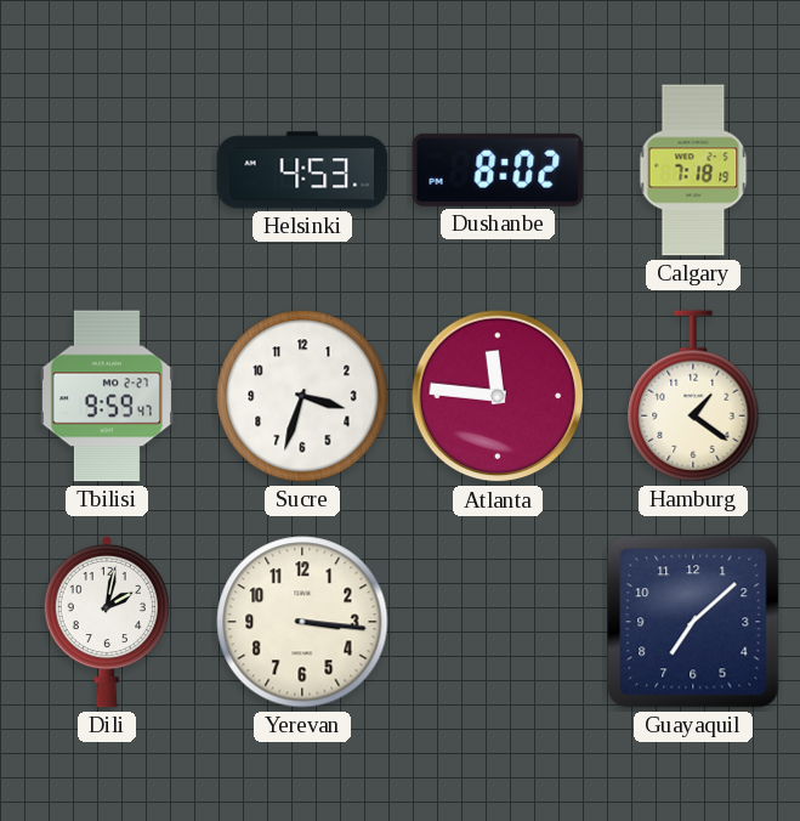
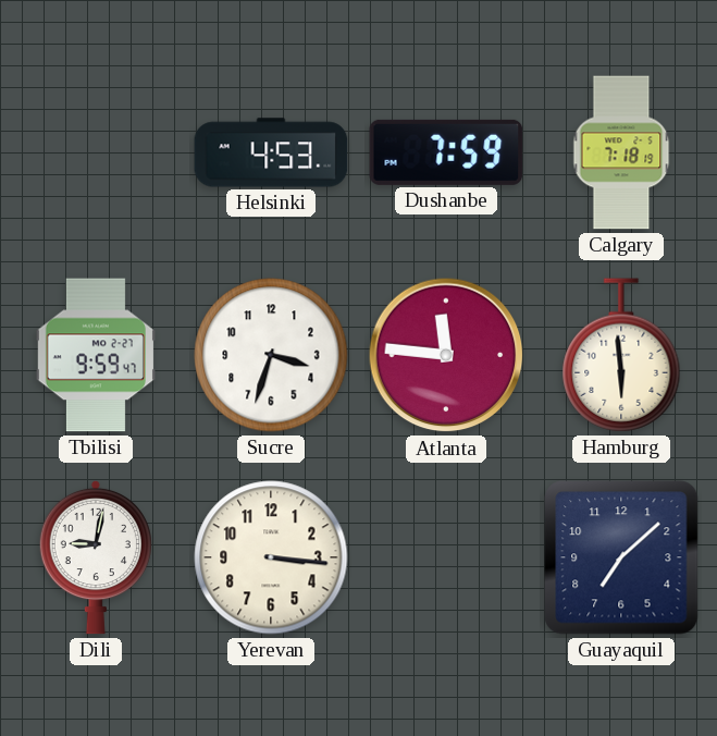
Dushanbe: 8:02 -> 7:59 (446, 152)
Hamburg: 1:21 -> 5:59 (621, 355)
Dili: 2:02 -> 9:02 (96, 557)
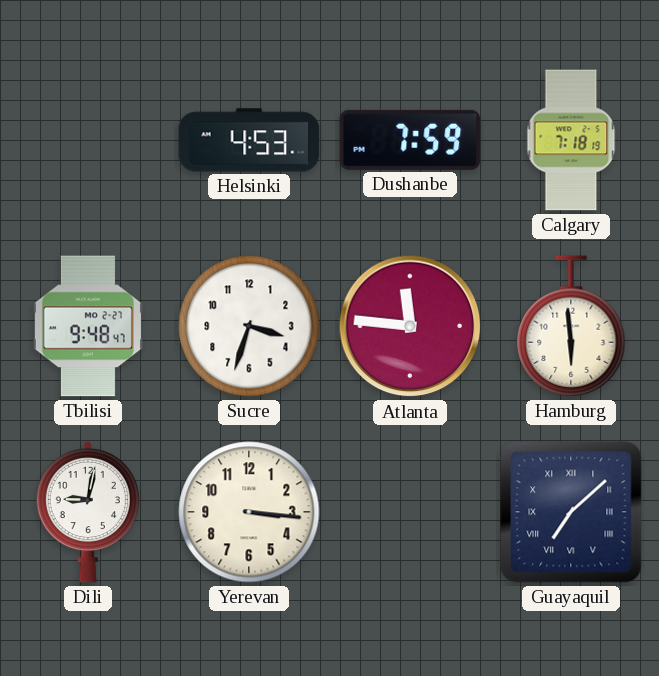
Tbilisi: 9:59 -> 9:48 (88, 326)
Guayaquil numerals: Arabic -> Roman (571, 512)
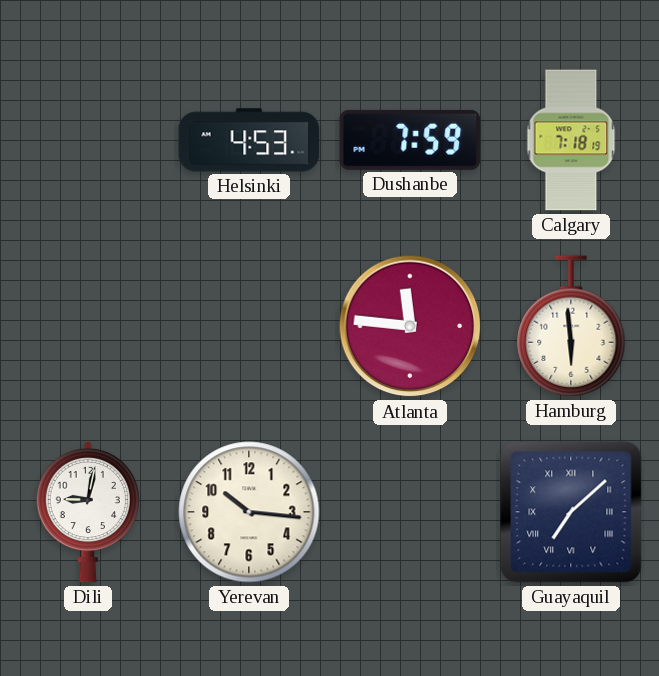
Tbilisi: 9:48 -> none (88, 326)
Sucre: 3:33 -> none (249, 326)
Yerevan: 3:16 -> 10:16 (249, 512)
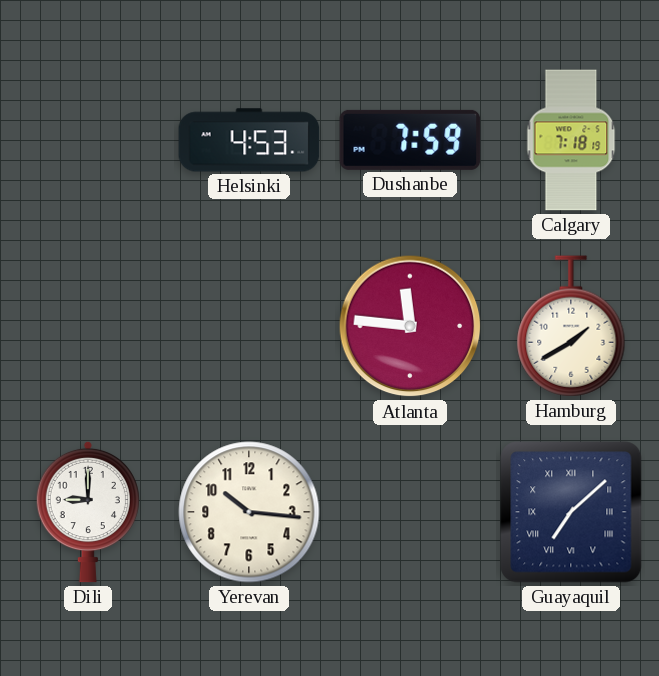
Hamburg: 5:59 -> 1:40 (571, 326)
Dili: 9:02 -> 9:00 (88, 512)
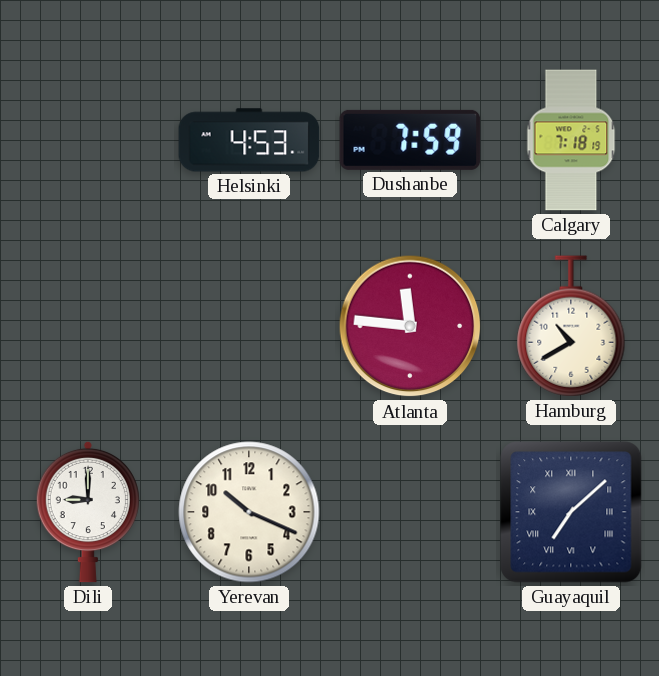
Hamburg: 1:40 -> 10:40 (571, 326)
Yerevan: 10:16 -> 10:19 (249, 512)
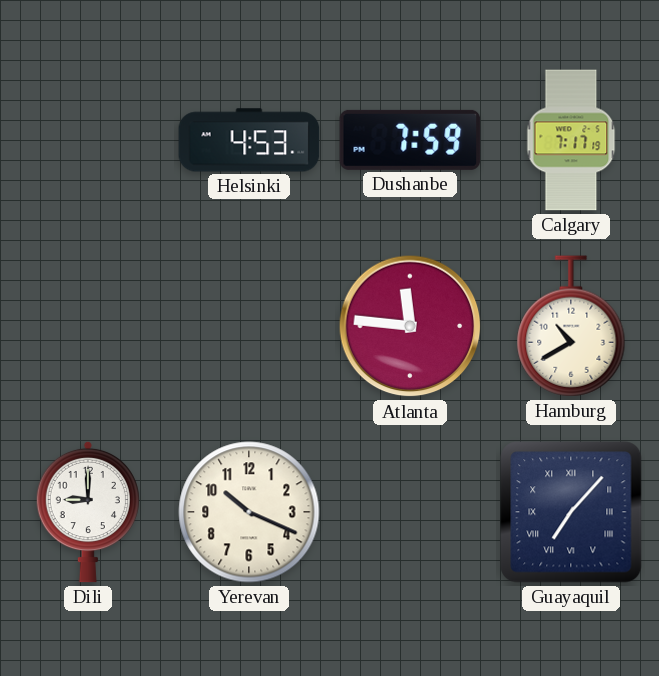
Calgary: 7:18 -> 7:17 (571, 140)
Guayaquil: 7:08 -> 7:07 (571, 512)
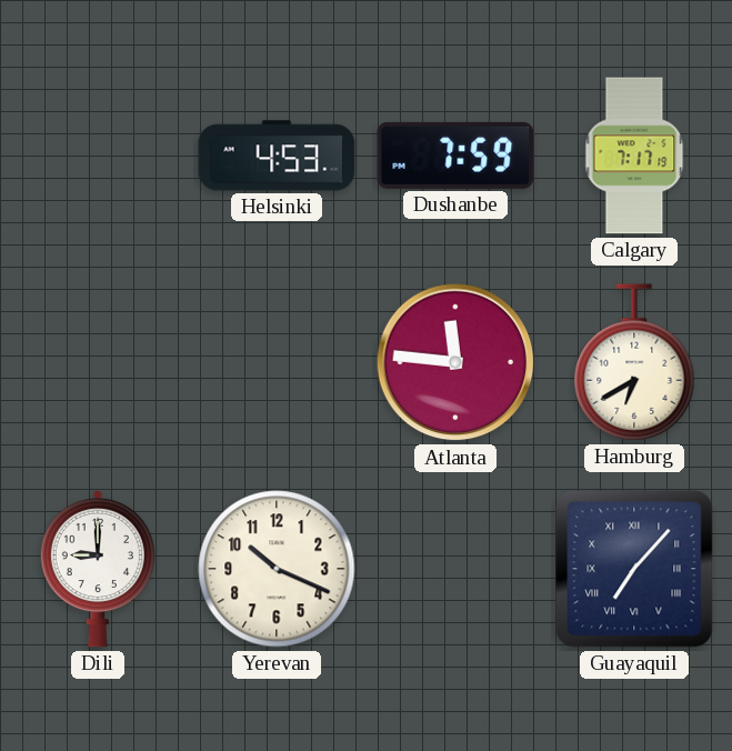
Hamburg: 10:40 -> 6:40 (634, 362)
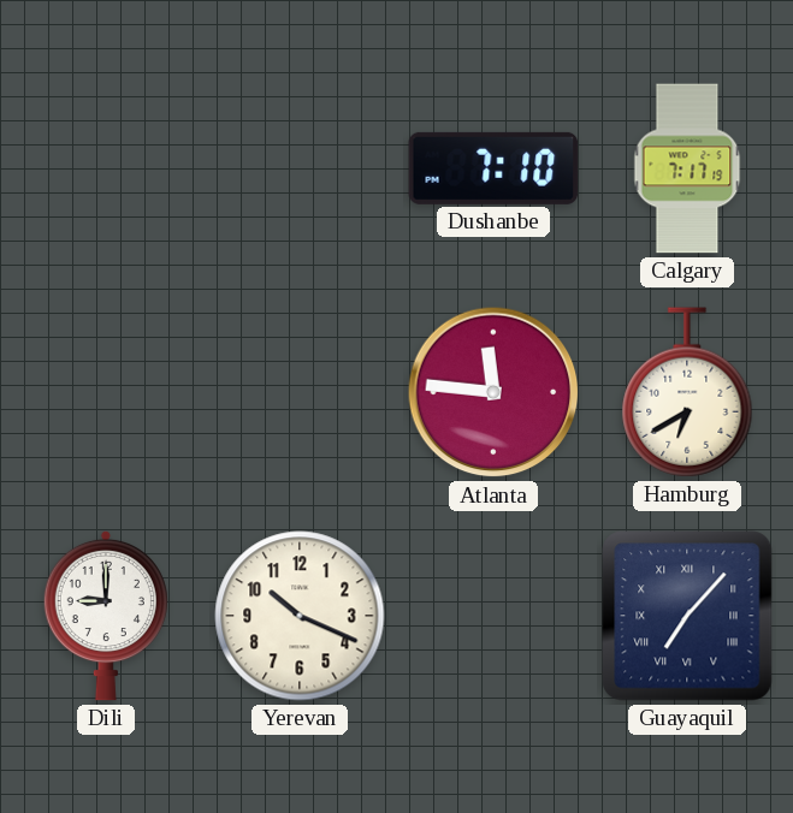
Helsinki: 4:53 -> none (277, 156)
Dushanbe: 7:59 -> 7:10 (493, 168)
